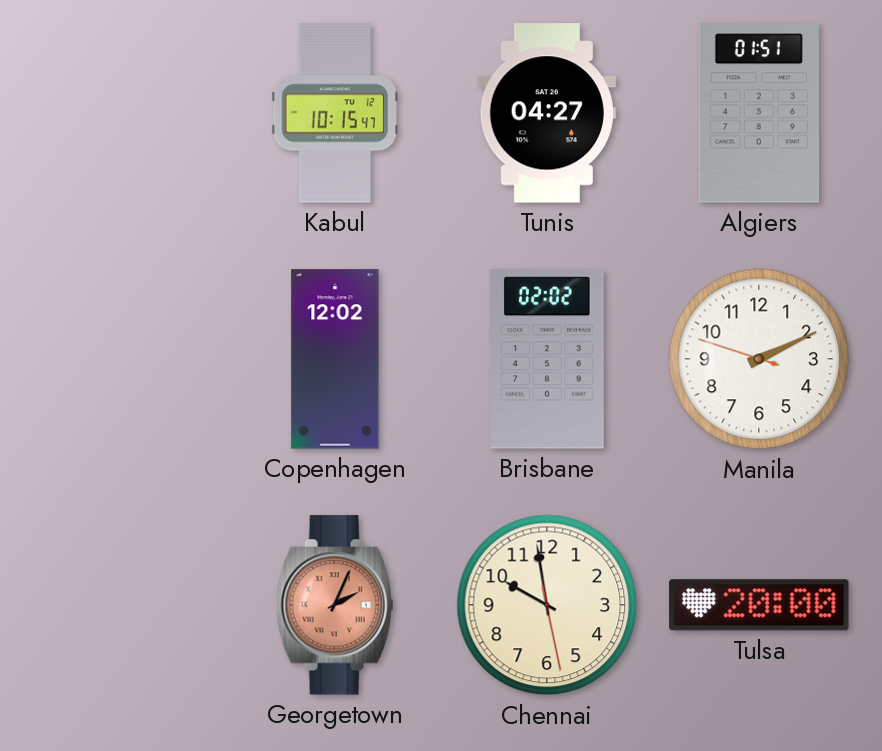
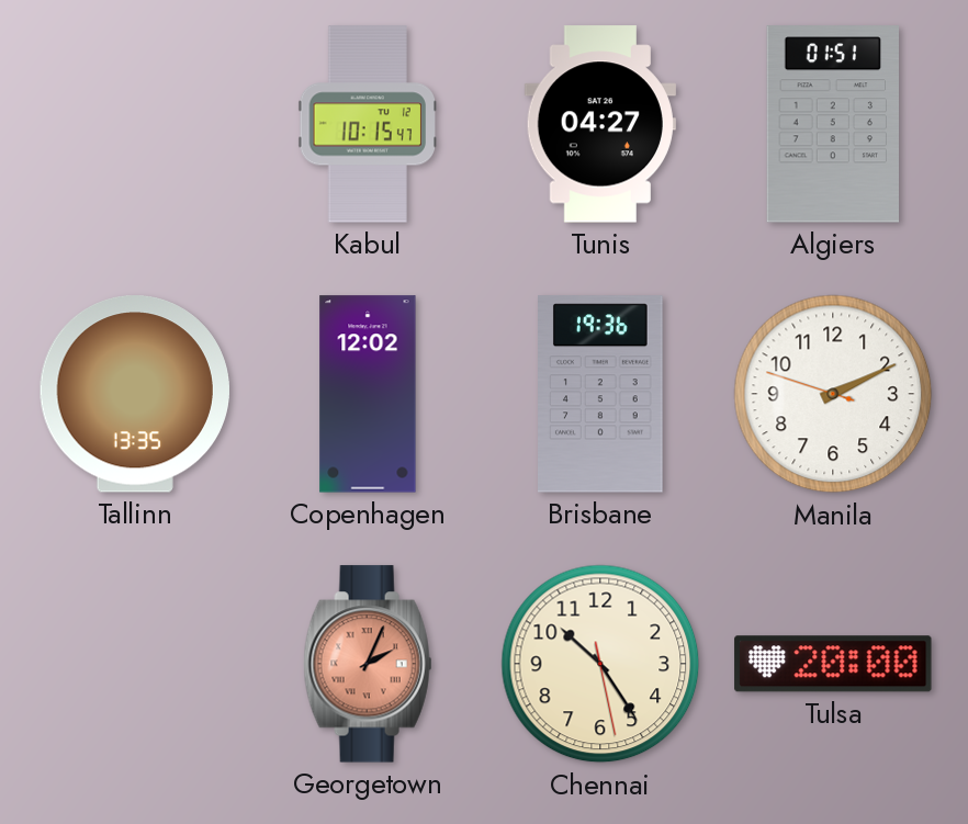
Tallinn: none -> 13:35 (135, 394)
Brisbane: 02:02 -> 19:36 (601, 394)
Chennai: 9:58 -> 10:24 (600, 664)
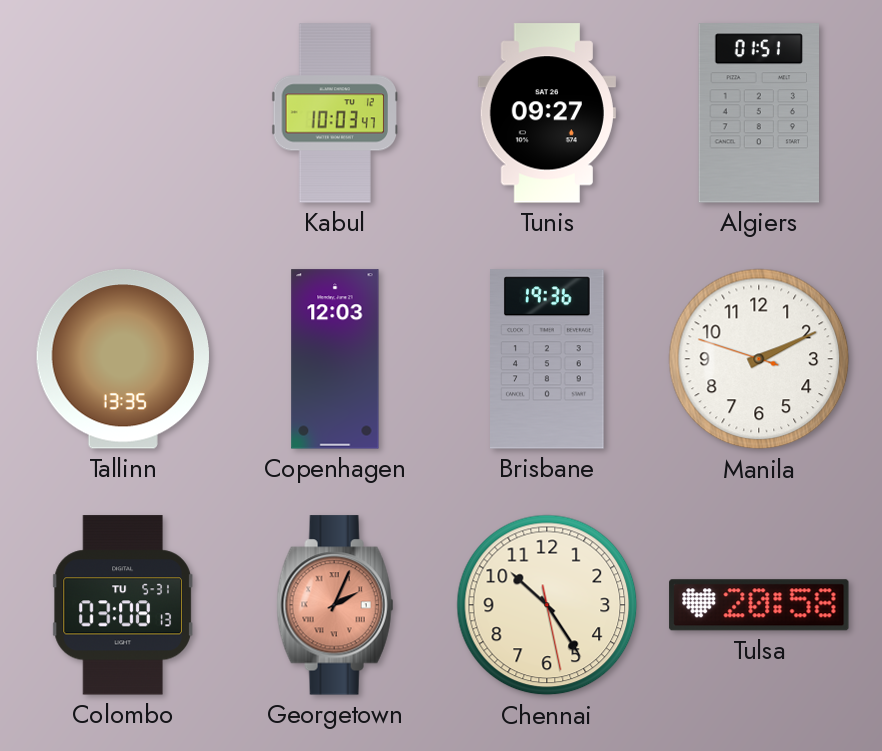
Kabul: 10:15 -> 10:03 (334, 113)
Tunis: 04:27 -> 09:27 (547, 113)
Copenhagen: 12:02 -> 12:03 (335, 359)
Colombo: none -> 03:08 (123, 605)
Tulsa: 20:00 -> 20:58 (759, 605)
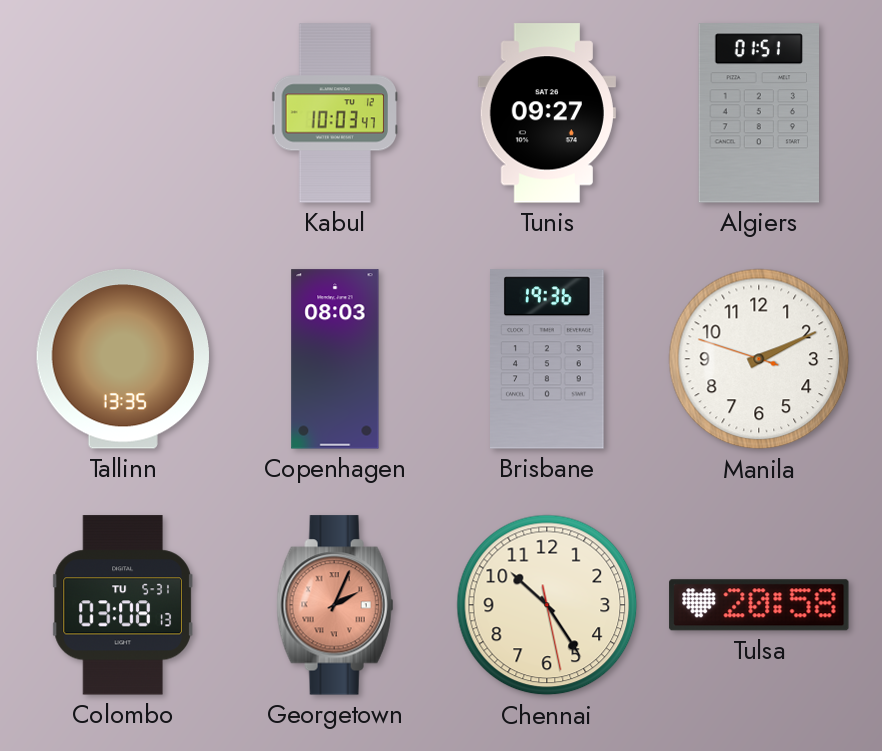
Copenhagen: 12:03 -> 08:03 (335, 359)
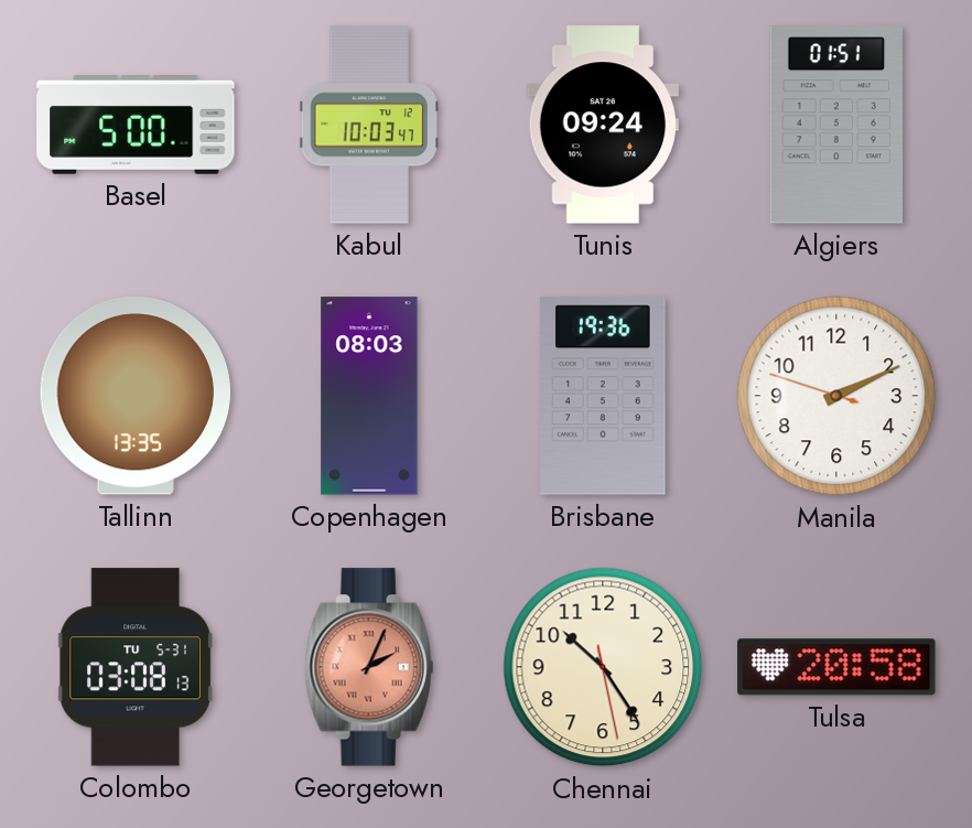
Basel: none -> 5:00 (136, 126)
Tunis: 09:27 -> 09:24 (603, 125)
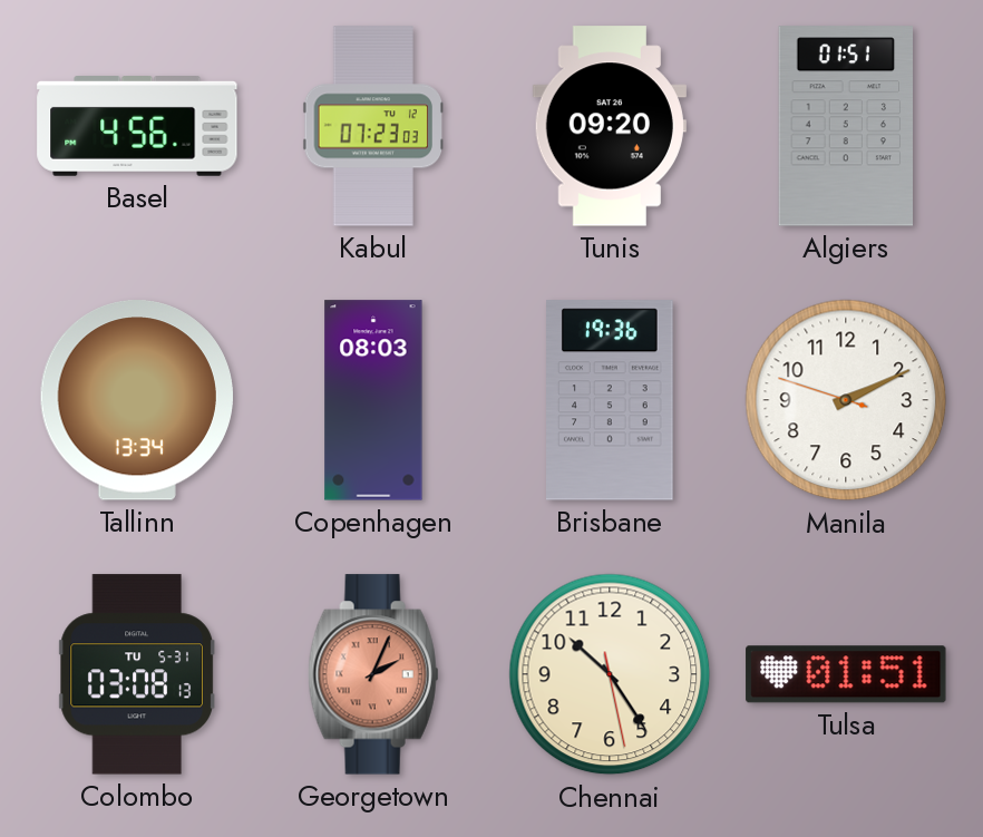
Basel: 5:00 -> 4:56 (137, 127)
Kabul: 10:03 -> 07:23 (372, 126)
Tunis: 09:24 -> 09:20 (610, 126)
Tallinn: 13:35 -> 13:34 (137, 400)
Tulsa: 20:58 -> 01:51 (846, 674)
